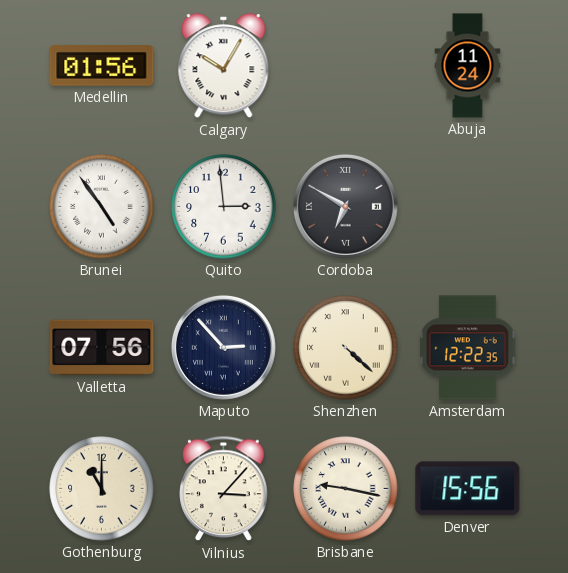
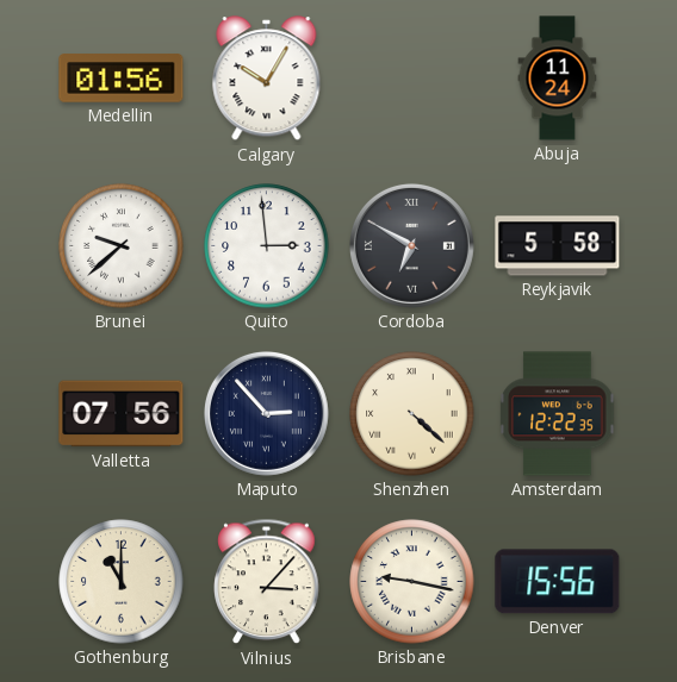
Brunei: 4:54 -> 9:38 (122, 246)
Reykjavik: none -> 5:58 (558, 246)
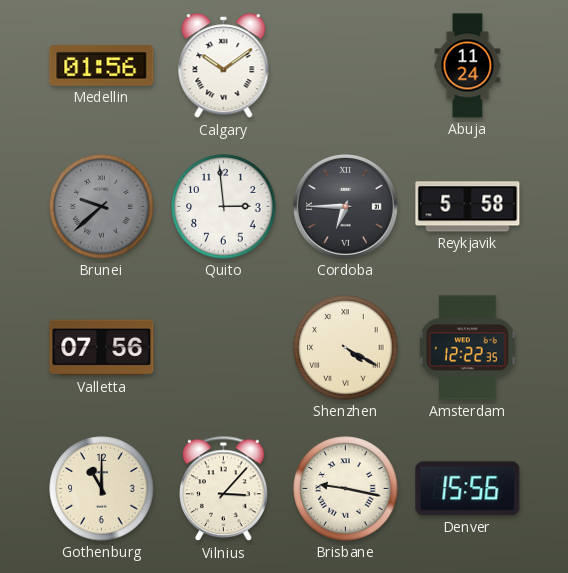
Calgary: 10:05 -> 10:09 (224, 66)
Brunei dial: white -> grey (102, 207)
Cordoba: 6:50 -> 6:45 (345, 206)
Maputo: 2:53 -> none (266, 413)
Shenzhen: 4:22 -> 4:20 (346, 348)
